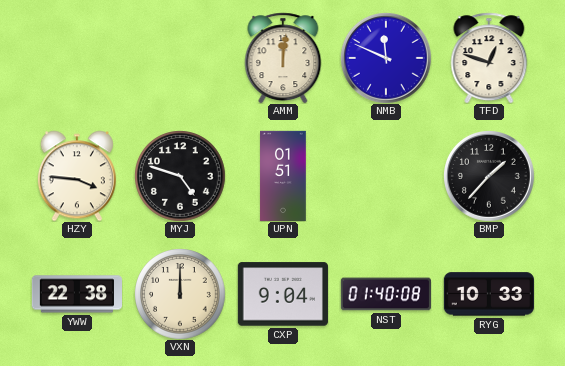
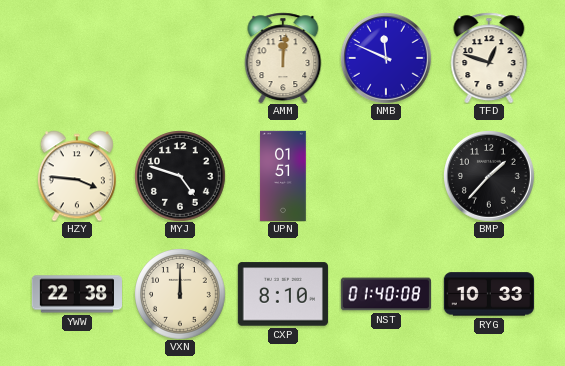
CXP: 9:04 -> 8:10 (283, 294)
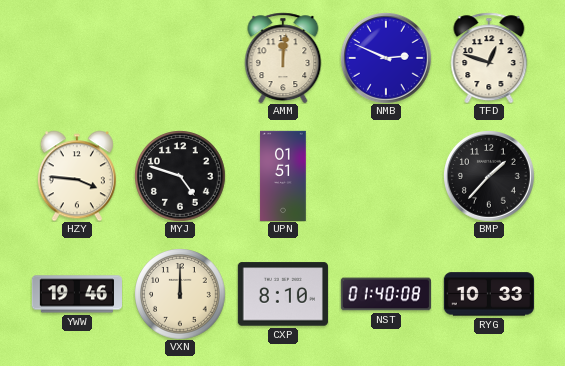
NMB: 11:49 -> 2:49 (386, 58)
YWW: 22:38 -> 19:46 (76, 294)
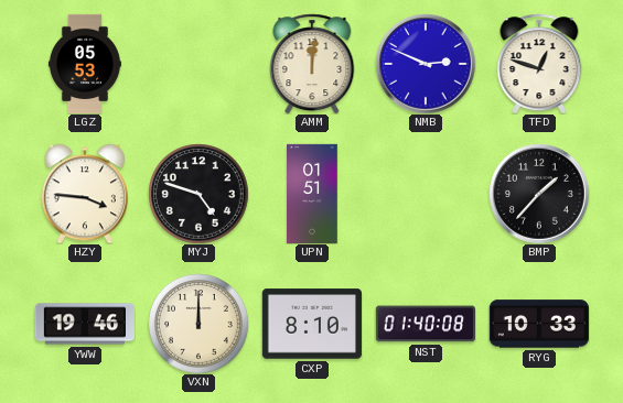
LGZ: none -> 05:53 (85, 64)
